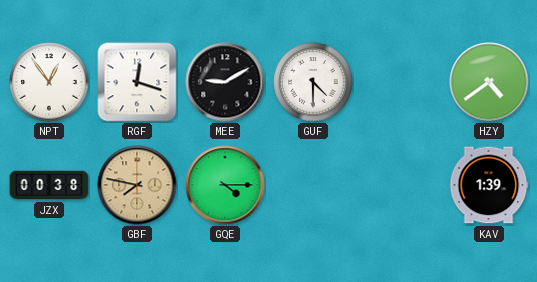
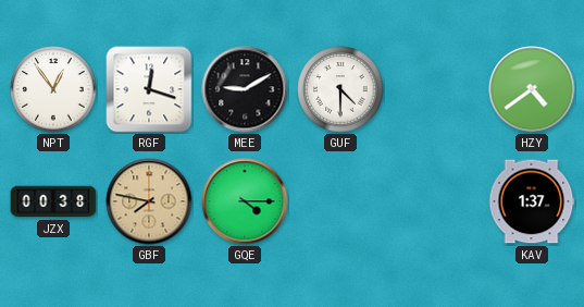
KAV: 1:39 -> 1:37 (532, 201)
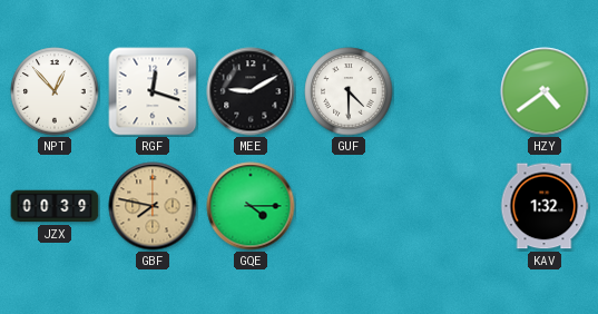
NPT: 12:54 -> 12:53 (55, 91)
JZX: 00:38 -> 00:39 (55, 206)
KAV: 1:37 -> 1:32 (545, 206)
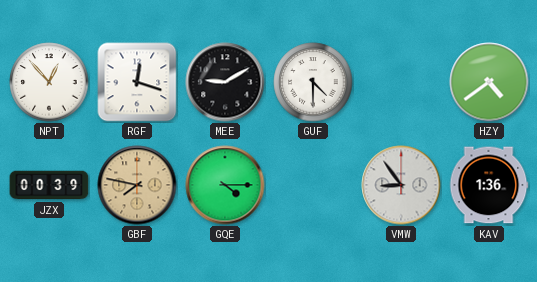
VMW: none -> 8:54 (401, 185)
KAV: 1:32 -> 1:36 (489, 185)
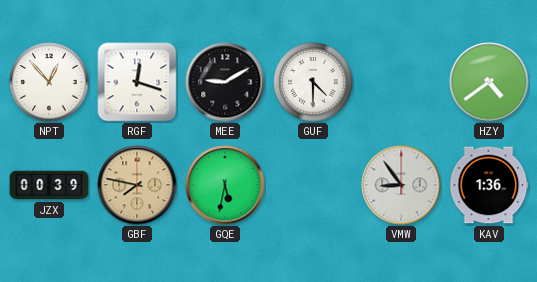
GQE: 4:15 -> 5:32 (225, 185)
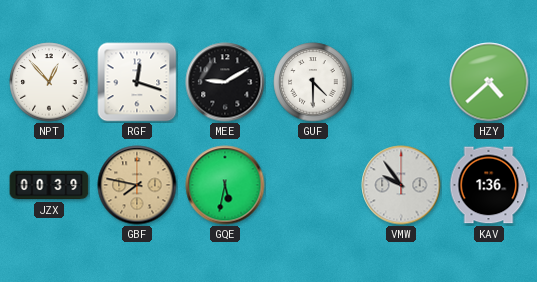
HZY: 4:39 -> 4:38 (489, 82)
VMW: 8:54 -> 9:54 (401, 185)
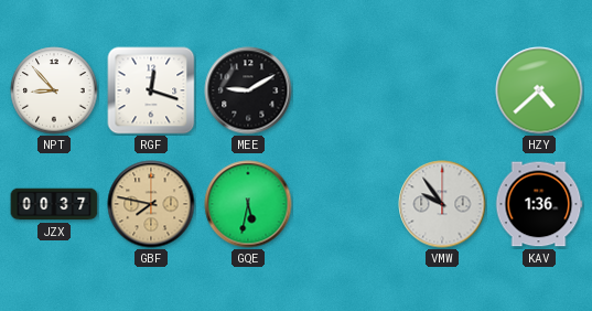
NPT: 12:53 -> 8:53 (54, 90)
GUF: 4:30 -> none (313, 82)
JZX: 00:39 -> 00:37 (54, 204)
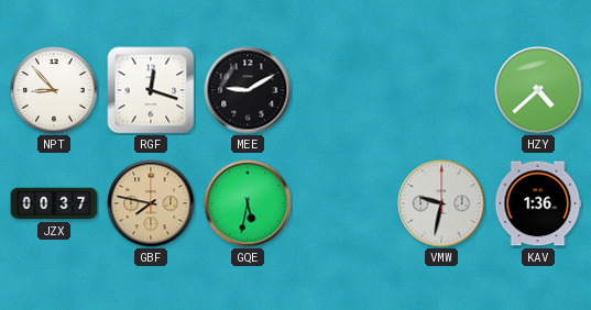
VMW: 9:54 -> 9:32 (441, 203)
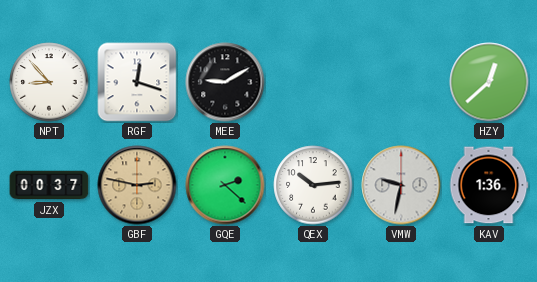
HZY: 4:38 -> 12:38 (489, 82)
GBF: 7:47 -> 2:47 (137, 185)
GQE: 5:32 -> 2:22 (225, 185)
QEX: none -> 10:14 (313, 185)
